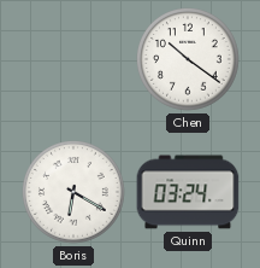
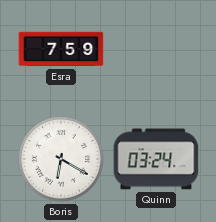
Esra: none -> 7:59 (61, 49)
Chen: 10:21 -> none (189, 60)
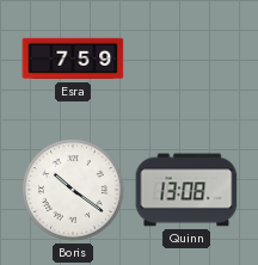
Boris: 6:20 -> 10:21 (74, 191)
Quinn: 03:24 -> 13:08 (186, 190)
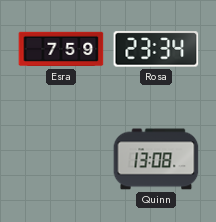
Rosa: none -> 23:34 (156, 49)
Boris: 10:21 -> none (74, 191)
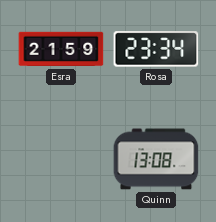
Esra: 7:59 -> 21:59 (61, 49)
